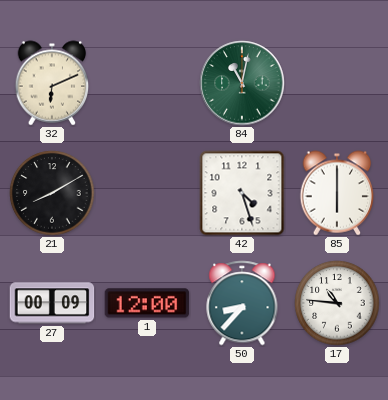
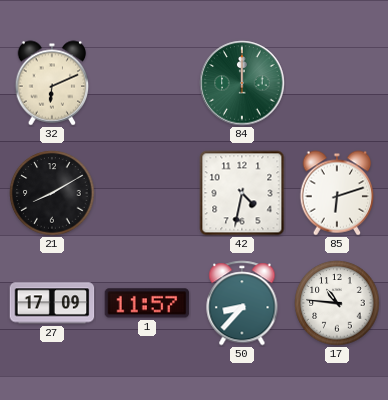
84: 11:02 -> 12:00 (242, 83)
42: 4:27 -> 4:32 (242, 193)
85: 6:00 -> 6:12 (337, 193)
27: 00:09 -> 17:09 (52, 303)
1: 12:00 -> 11:57 (147, 303)
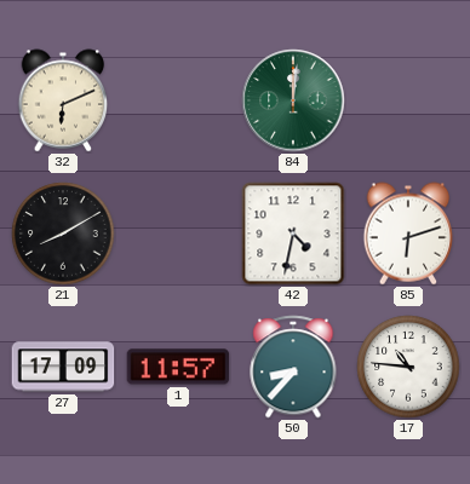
84: 12:00 -> 12:01 (293, 100)
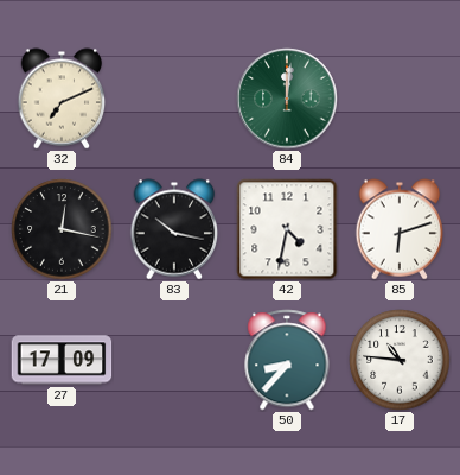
32: 6:11 -> 7:11 (62, 99)
21: 8:10 -> 12:17 (62, 229)
83: none -> 10:17 (174, 229)
1: 11:57 -> none (178, 367)
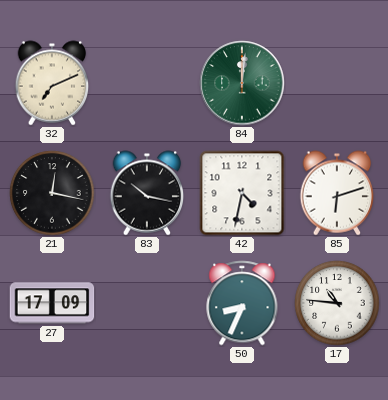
50: 8:37 -> 8:34 (242, 303)
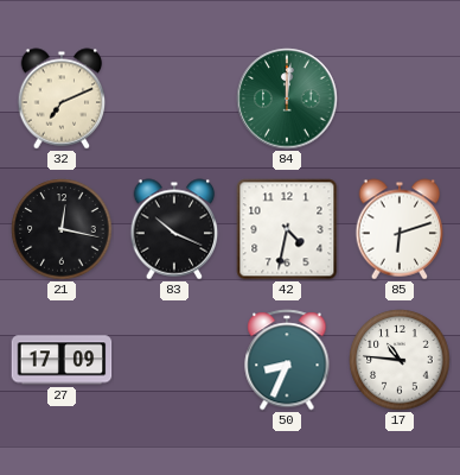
83: 10:17 -> 10:19 (174, 229)
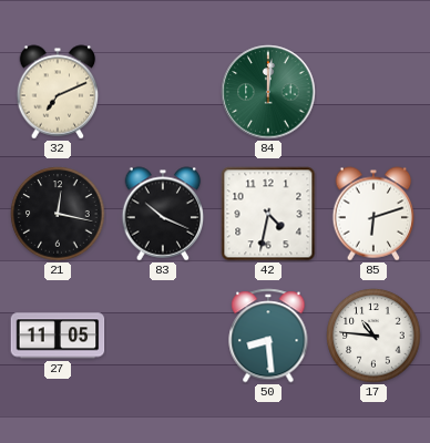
27: 17:09 -> 11:05 (58, 336)
50: 8:34 -> 8:29 (268, 336)
